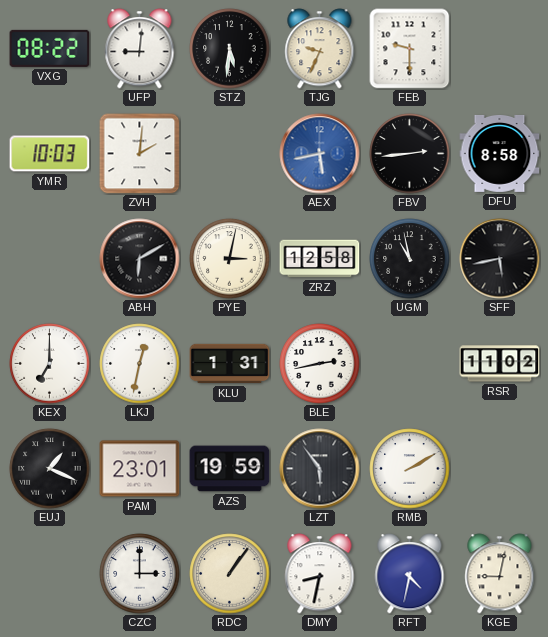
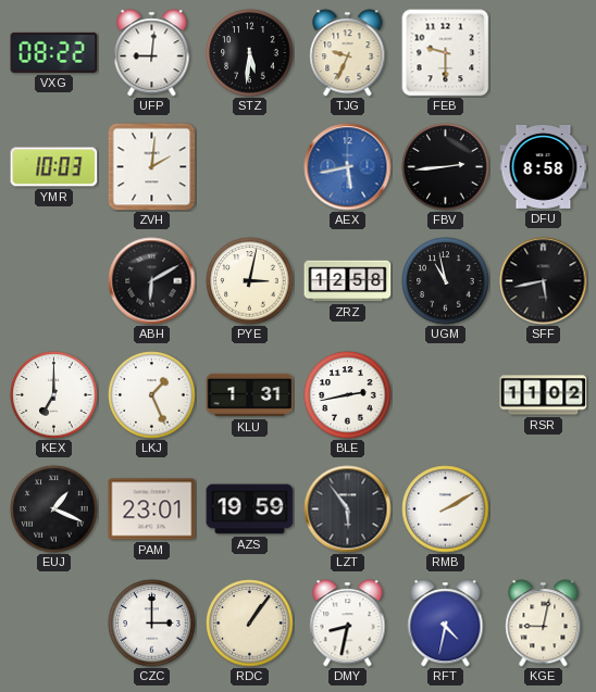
LKJ: 12:32 -> 1:26 (152, 395)
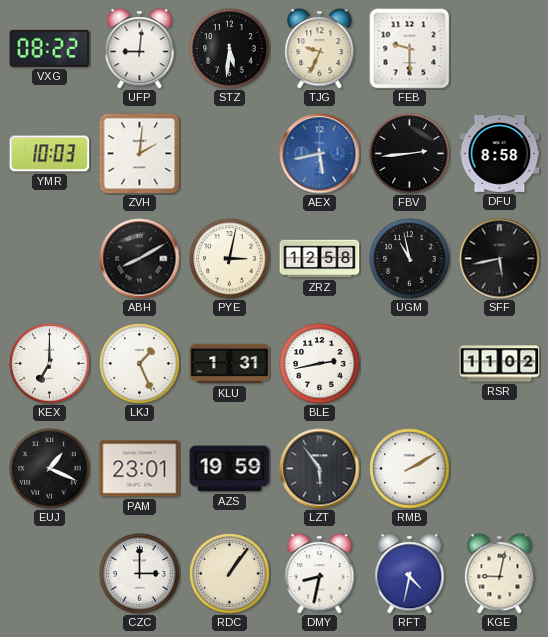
ABH: 6:10 -> 8:10 (140, 259)
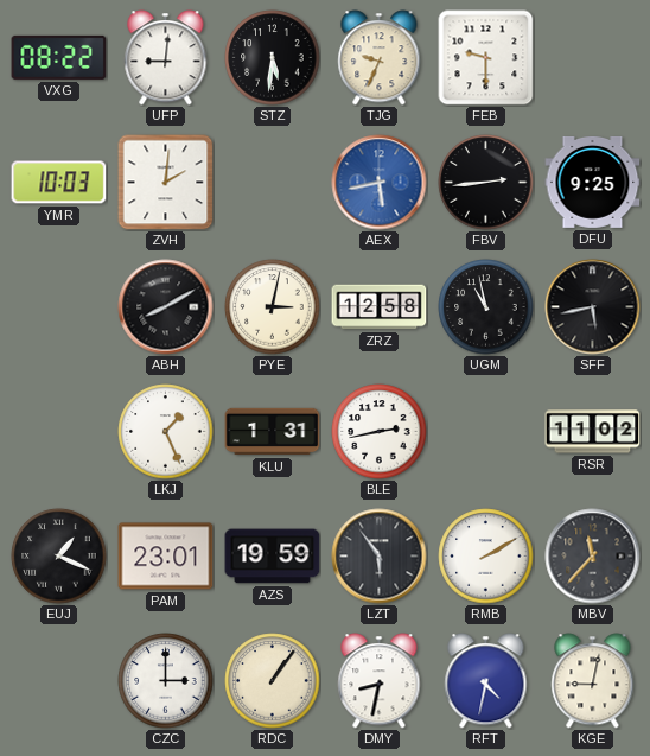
DFU: 8:58 -> 9:25 (593, 182)
KEX: 7:00 -> none (50, 364)
MBV: none -> 11:37 (593, 557)
